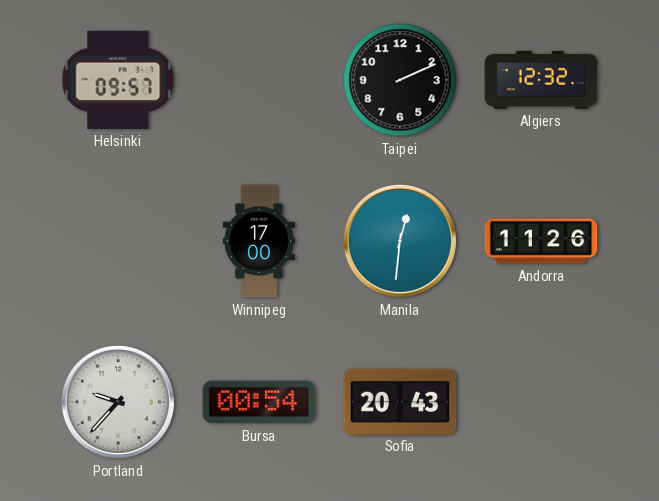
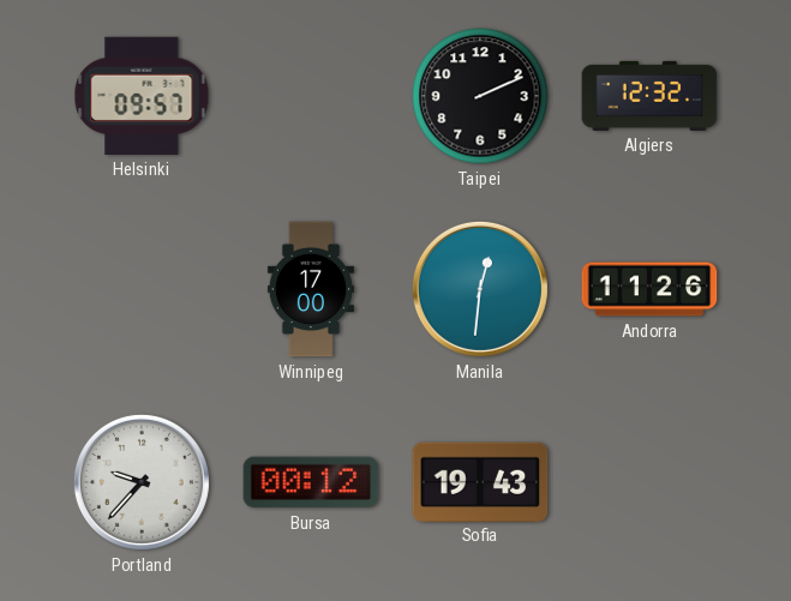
Bursa: 00:54 -> 00:12 (311, 482)
Sofia: 20:43 -> 19:43 (480, 481)
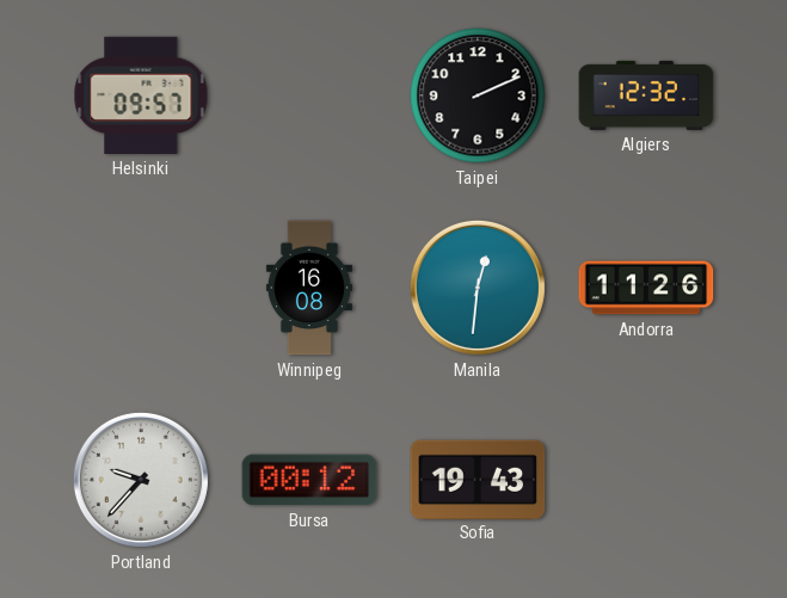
Winnipeg: 17:00 -> 16:08 (309, 288)
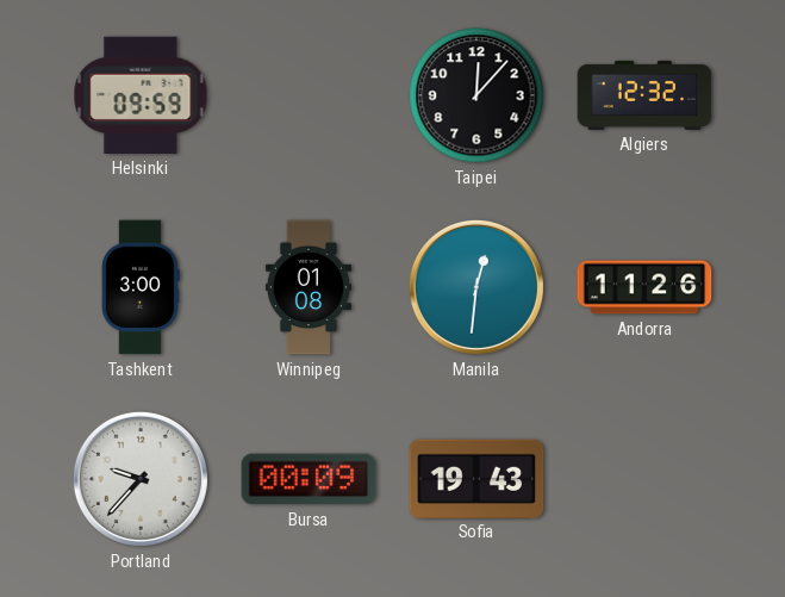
Helsinki: 09:57 -> 09:59 (141, 95)
Taipei: 2:11 -> 12:07 (476, 95)
Tashkent: none -> 3:00 (141, 287)
Winnipeg: 16:08 -> 01:08 (309, 287)
Bursa: 00:12 -> 00:09 (309, 479)
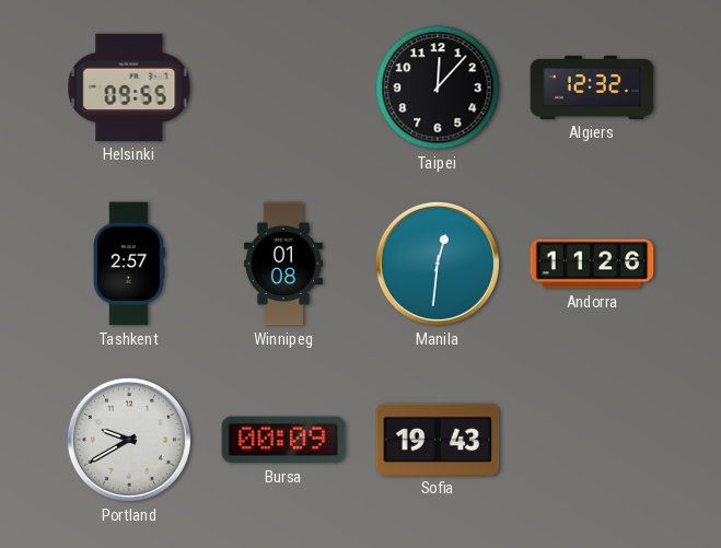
Helsinki: 09:59 -> 09:55 (129, 88)
Tashkent: 3:00 -> 2:57 (129, 264)
Portland: 9:37 -> 9:40 (129, 440)
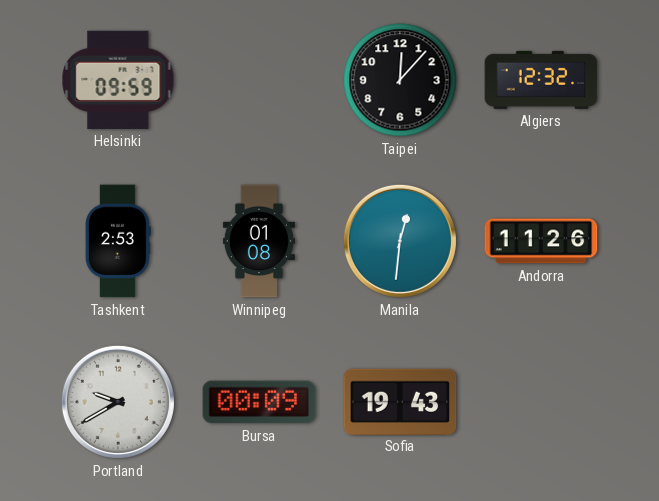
Helsinki: 09:55 -> 09:59 (118, 80)
Tashkent: 2:57 -> 2:53 (118, 241)
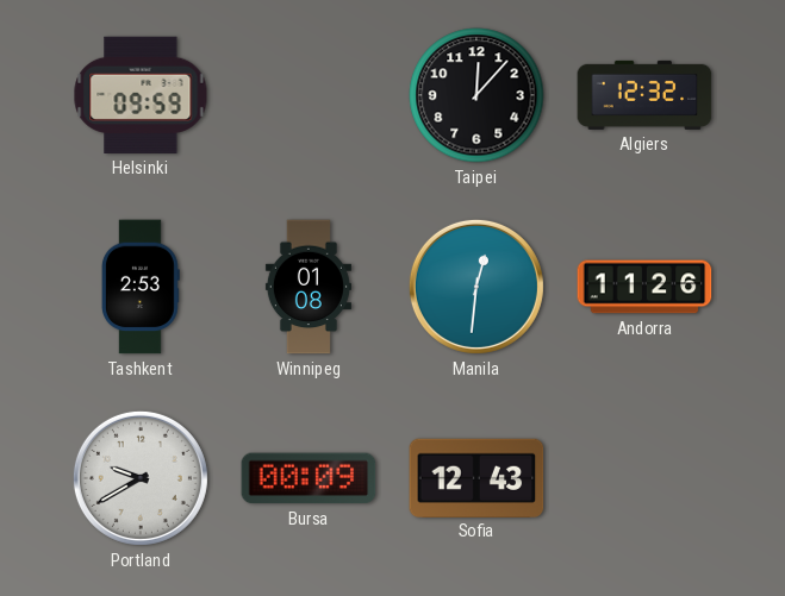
Sofia: 19:43 -> 12:43 (476, 477)
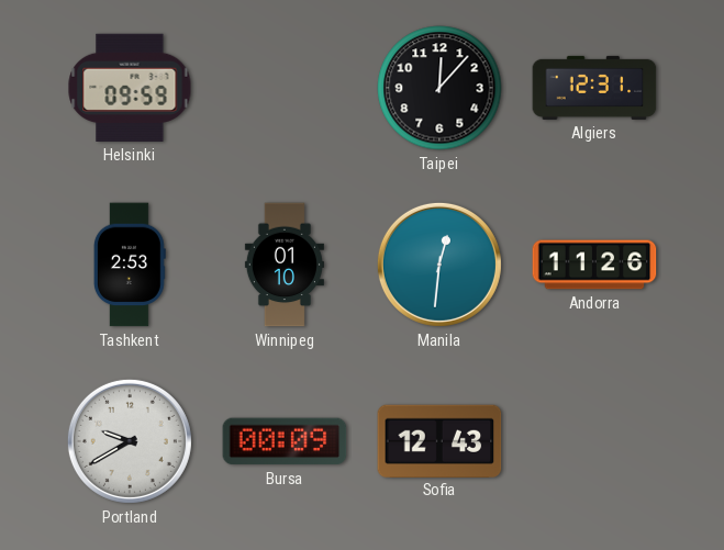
Algiers: 12:32 -> 12:31 (594, 88)
Winnipeg: 01:08 -> 01:10 (285, 265)
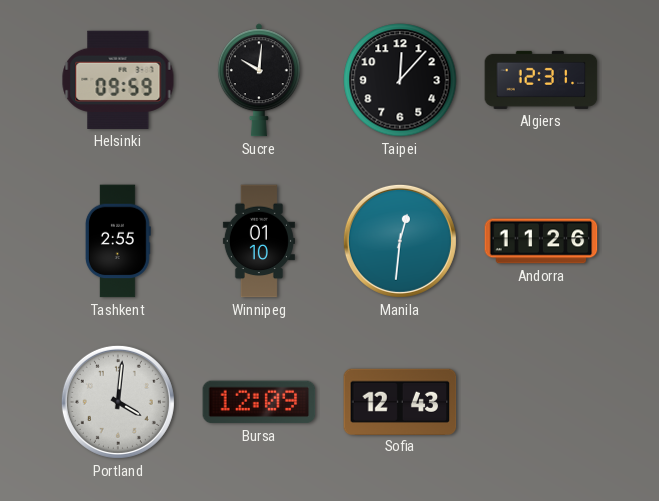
Sucre: none -> 10:01 (259, 80)
Tashkent: 2:53 -> 2:55 (118, 241)
Portland: 9:40 -> 4:01 (118, 402)
Bursa: 00:09 -> 12:09 (259, 402)
